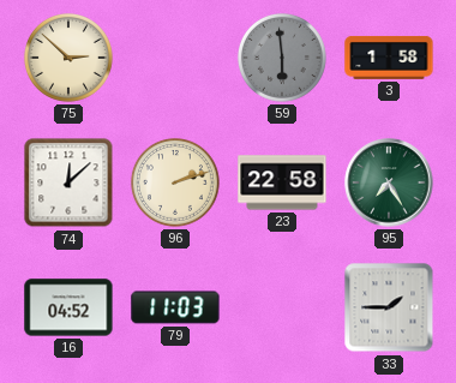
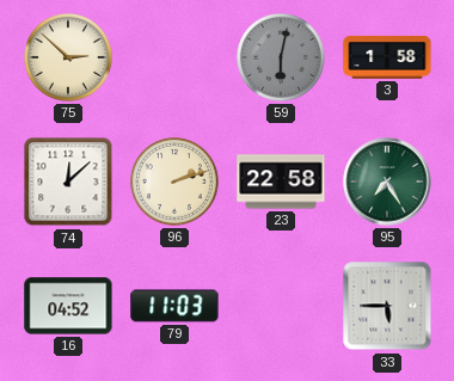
59: 5:59 -> 6:02 (281, 57)
33: 1:45 -> 5:45 (387, 306)
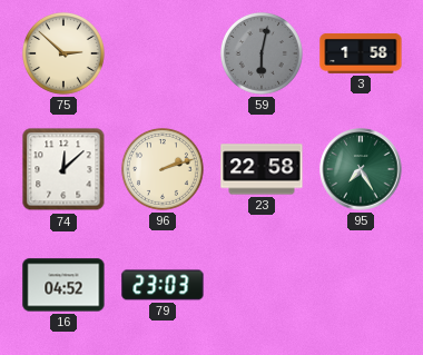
79: 11:03 -> 23:03 (163, 285)
33: 5:45 -> none (387, 306)
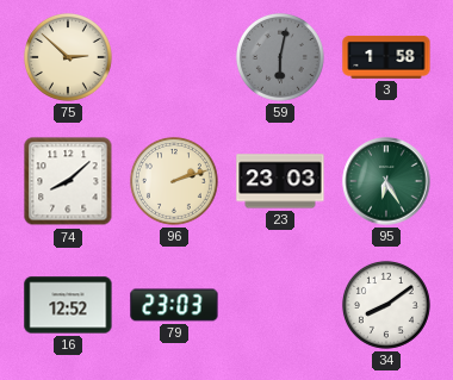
74: 12:08 -> 8:08 (68, 181)
23: 22:58 -> 23:03 (280, 181)
95: 7:25 -> 6:25 (386, 181)
16: 04:52 -> 12:52 (68, 305)
34: none -> 8:09 (386, 305)
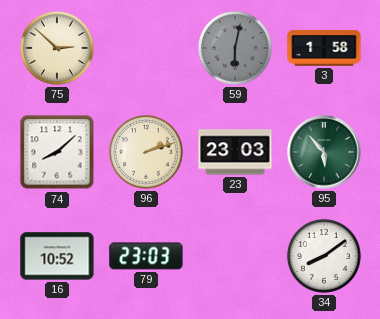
95: 6:25 -> 5:53 (324, 152)
16: 12:52 -> 10:52 (57, 256)
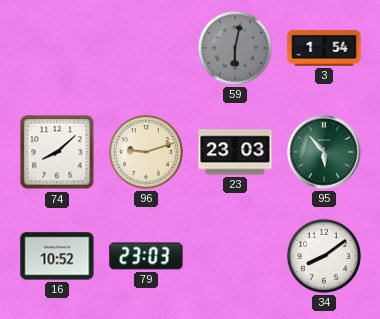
75: 2:52 -> none (57, 48)
3: 1:58 -> 1:54 (324, 48)
96: 2:12 -> 9:12 (146, 152)
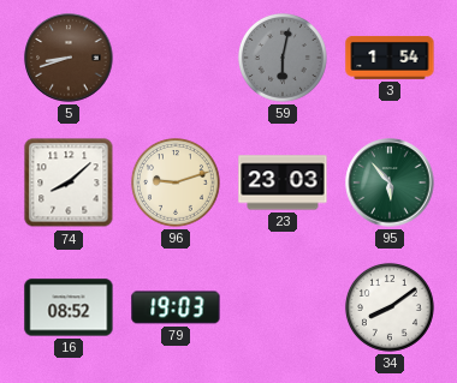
5: none -> 8:42 (69, 58)
16: 10:52 -> 08:52 (69, 307)
79: 23:03 -> 19:03 (176, 307)
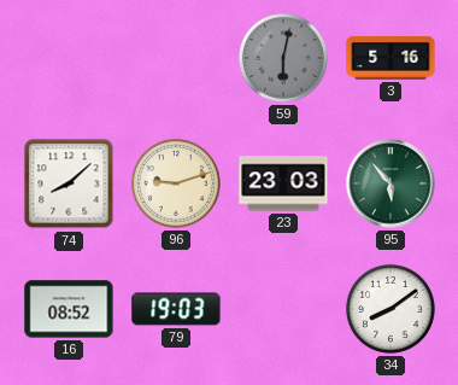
5: 8:42 -> none (69, 58)
3: 1:54 -> 5:16 (391, 58)
